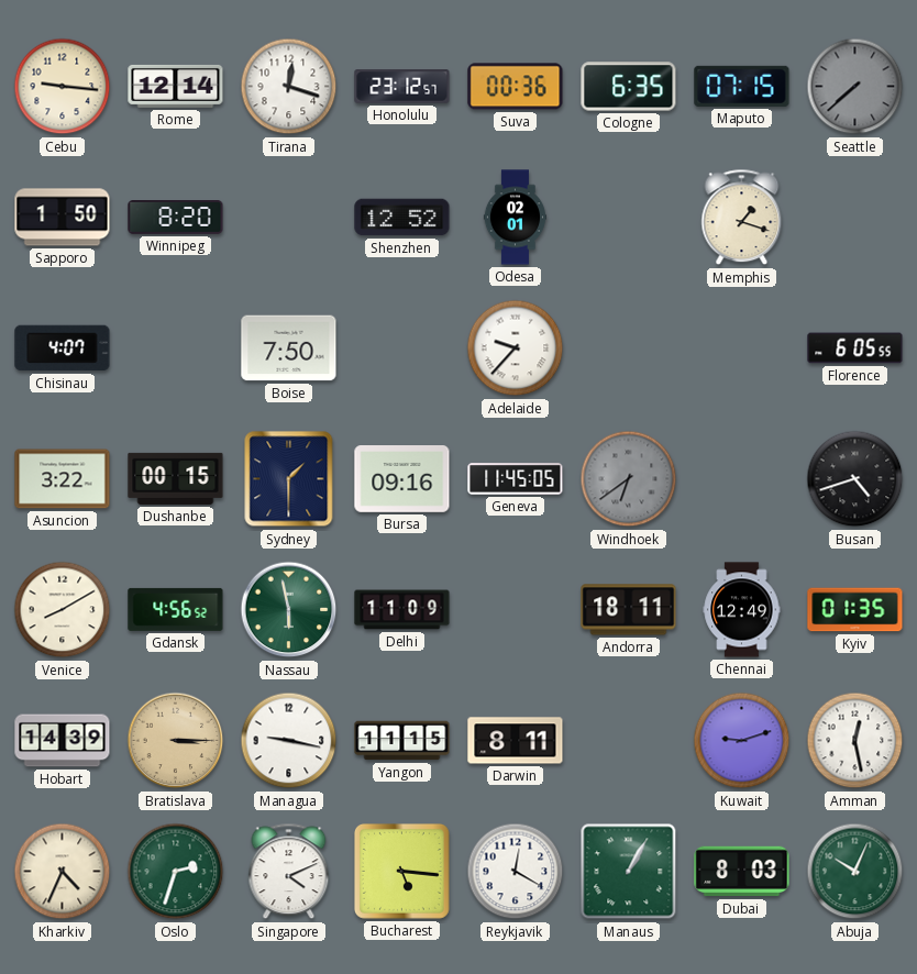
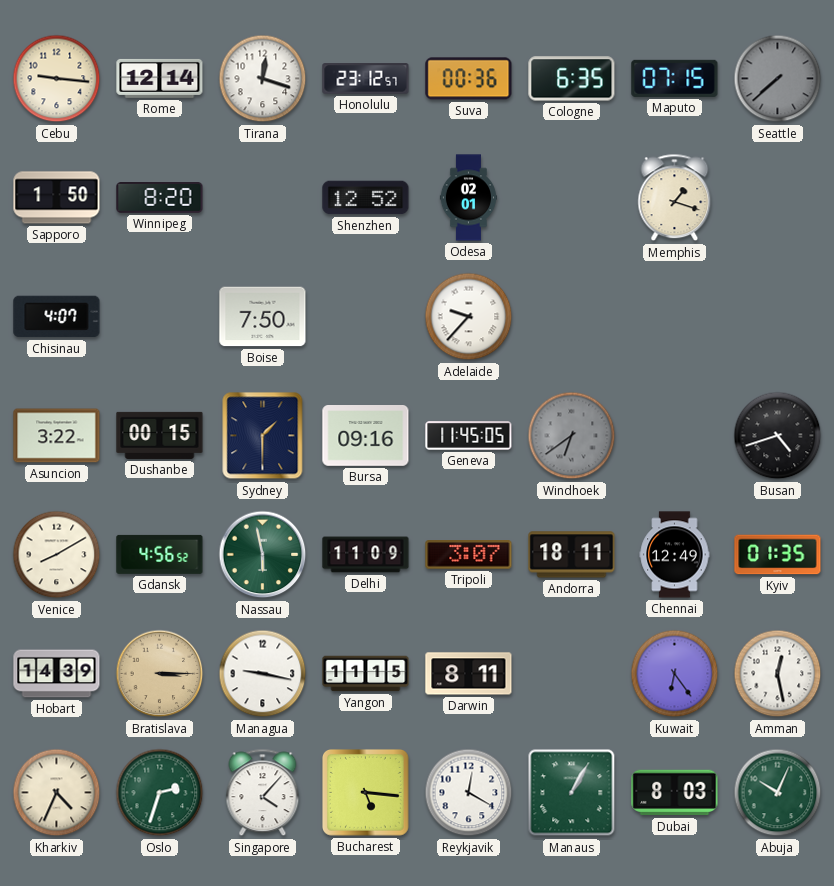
Florence: 6:05 -> none (855, 348)
Tripoli: none -> 3:07 (469, 555)
Kuwait: 9:12 -> 6:24 (675, 674)
Singapore: 4:11 -> 4:07 (263, 793)
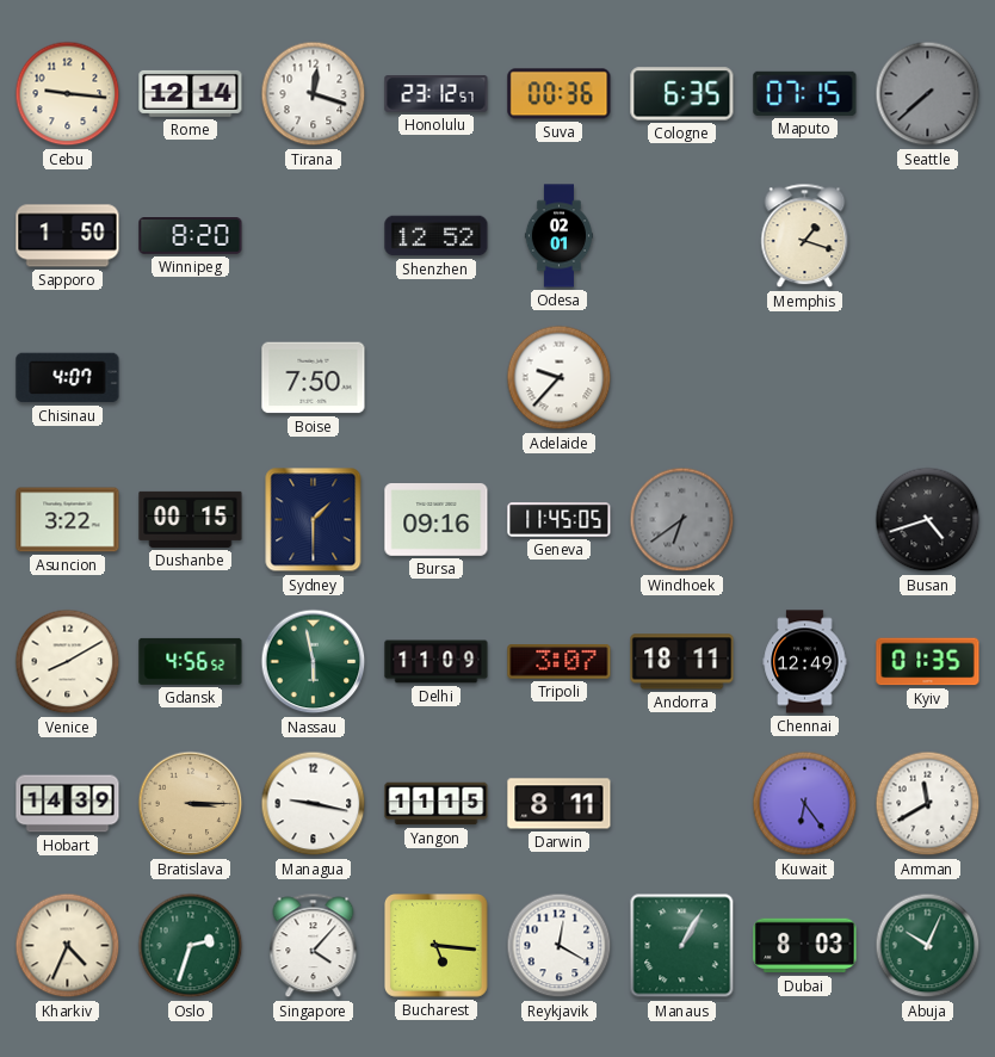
Amman: 12:28 -> 11:40 (928, 804)
